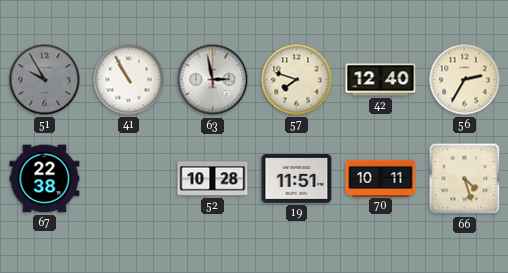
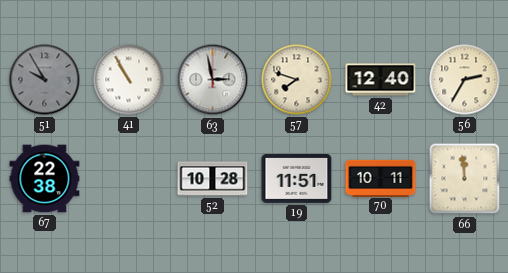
66: 4:27 -> 11:59 (465, 179)
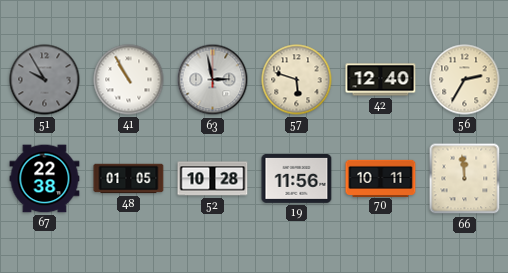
57: 7:48 -> 5:48 (297, 80)
48: none -> 01:05 (129, 179)
19: 11:51 -> 11:56 (297, 178)
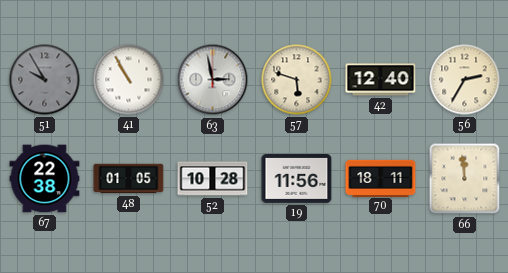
70: 10:11 -> 18:11 (381, 178)
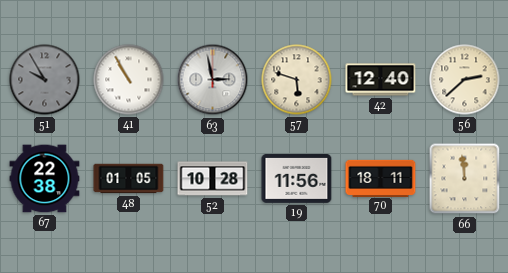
56: 2:35 -> 2:38 (465, 80)
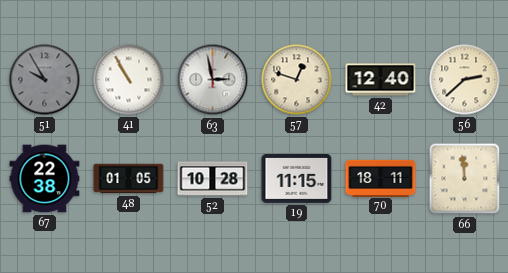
57: 5:48 -> 12:48 (297, 80)
19: 11:56 -> 11:15 (297, 178)
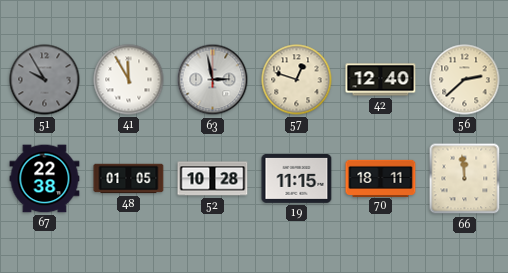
41: 10:55 -> 11:55 (129, 80)
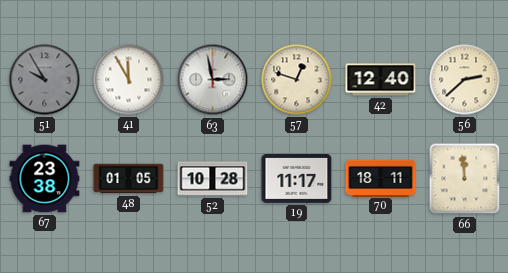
67: 22:38 -> 23:38 (45, 179)
19: 11:15 -> 11:17 (297, 178)
